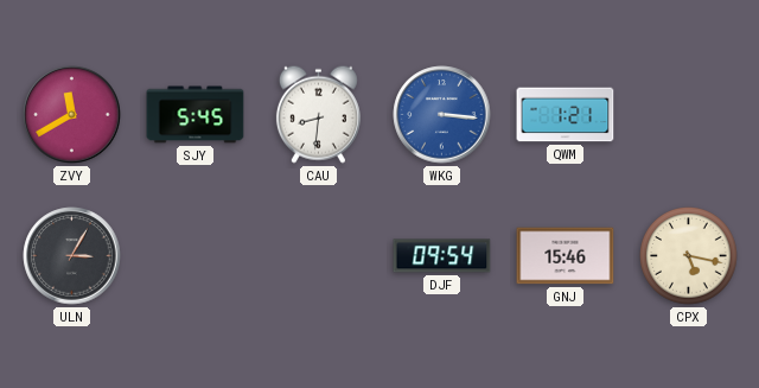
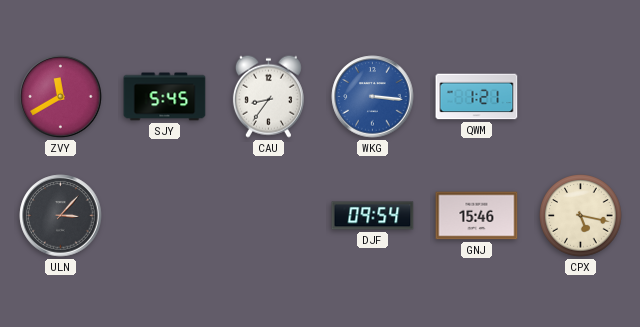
CAU: 8:31 -> 8:36 (268, 96)
ULN: 3:05 -> 3:07 (61, 216)
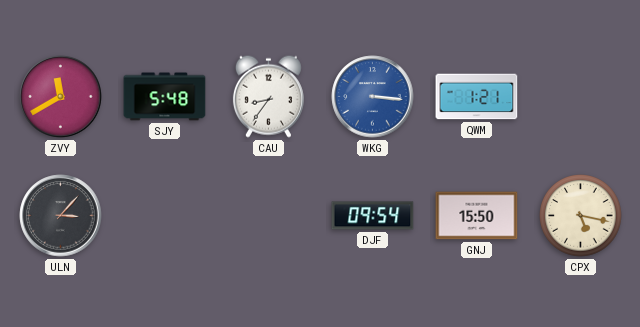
SJY: 5:45 -> 5:48 (165, 97)
GNJ: 15:46 -> 15:50 (477, 216)
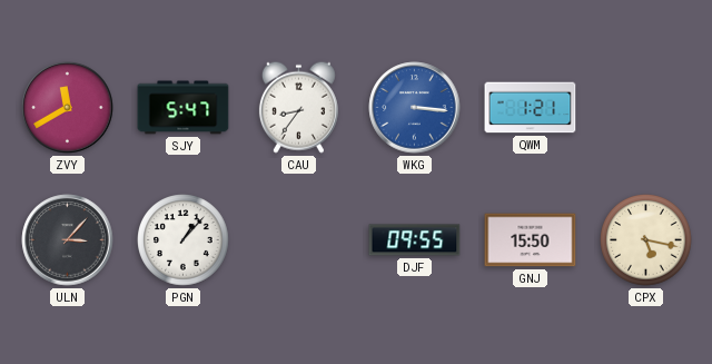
SJY: 5:48 -> 5:47 (184, 108)
PGN: none -> 1:07 (184, 240)
DJF: 09:54 -> 09:55 (415, 240)
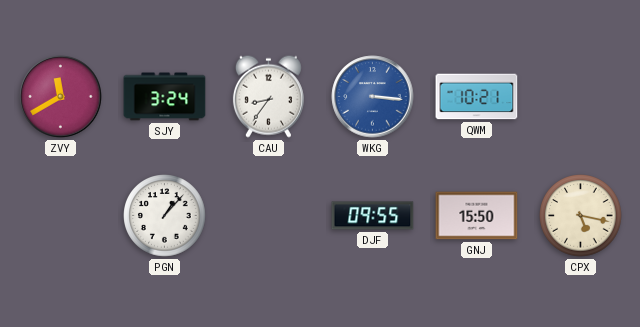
SJY: 5:47 -> 3:24 (165, 97)
QWM: 1:21 -> 10:21 (477, 97)
ULN: 3:07 -> none (68, 240)
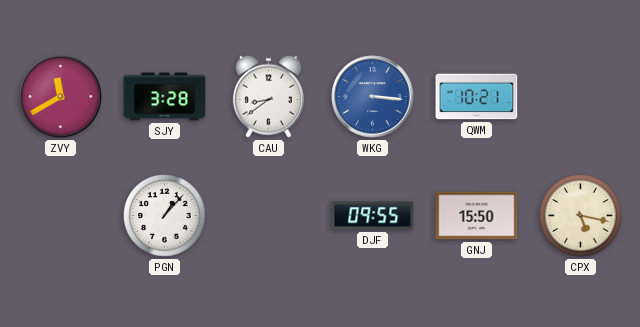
SJY: 3:24 -> 3:28 (165, 97)
CAU: 8:36 -> 8:39 (268, 96)
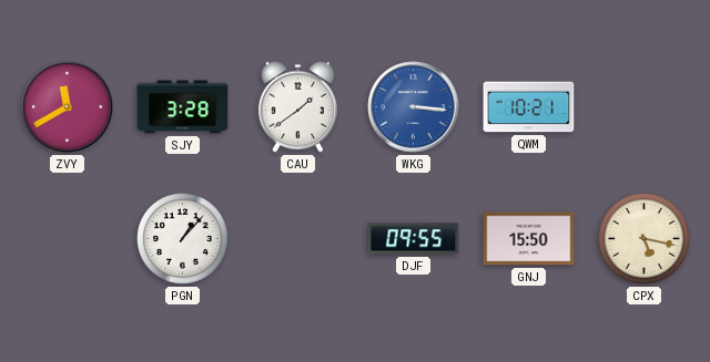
CAU: 8:39 -> 1:39 (297, 106)
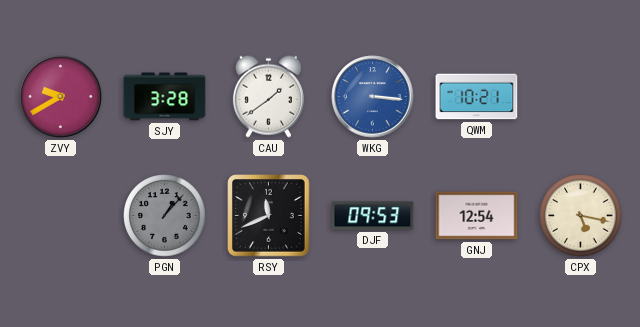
ZVY: 11:40 -> 9:40 (61, 97)
PGN dial: white -> grey (165, 216)
RSY: none -> 11:41 (269, 216)
DJF: 09:55 -> 09:53 (373, 216)
GNJ: 15:50 -> 12:54 (477, 216)
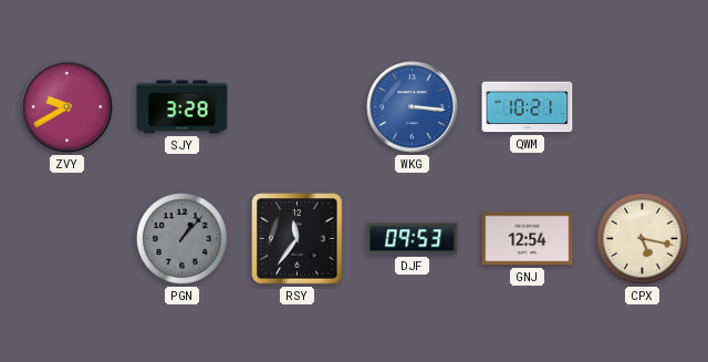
CAU: 1:39 -> none (268, 96)
RSY: 11:41 -> 11:36 (298, 239)
